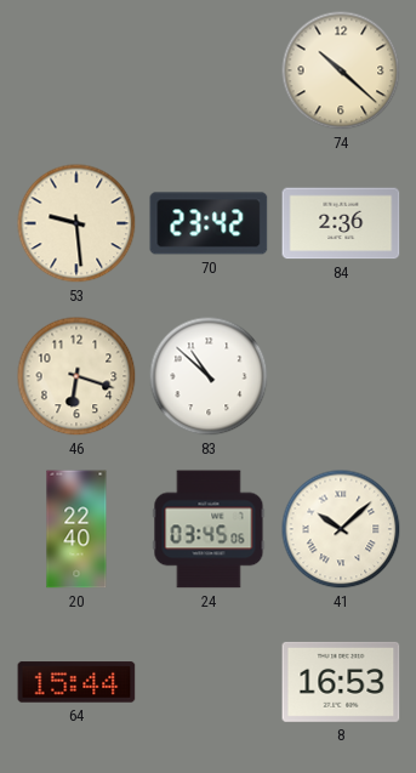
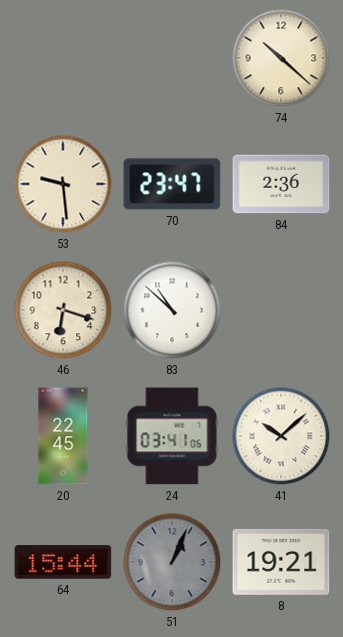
70: 23:42 -> 23:47 (172, 184)
20: 22:40 -> 22:45 (63, 436)
24: 03:45 -> 03:41 (172, 436)
51: none -> 1:04 (172, 562)
8: 16:53 -> 19:21 (281, 562)
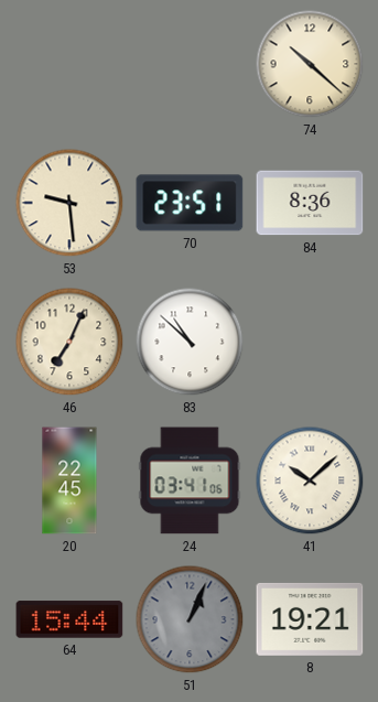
70: 23:47 -> 23:51 (190, 203)
84: 2:36 -> 8:36 (310, 203)
46: 6:18 -> 7:04 (69, 342)
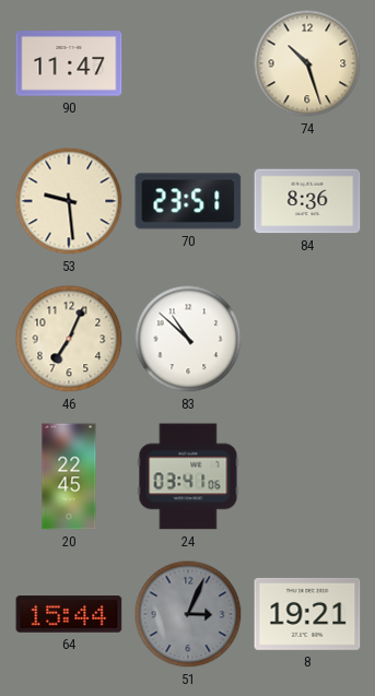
90: none -> 11:47 (69, 63)
74: 10:22 -> 10:27 (307, 63)
41: 10:08 -> none (310, 480)
51: 1:04 -> 3:04 (188, 614)
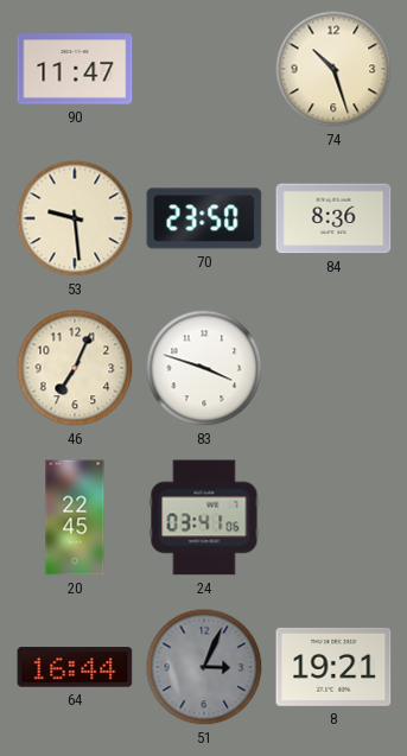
70: 23:51 -> 23:50 (204, 218)
83: 10:52 -> 3:48 (204, 368)
64: 15:44 -> 16:44 (75, 667)
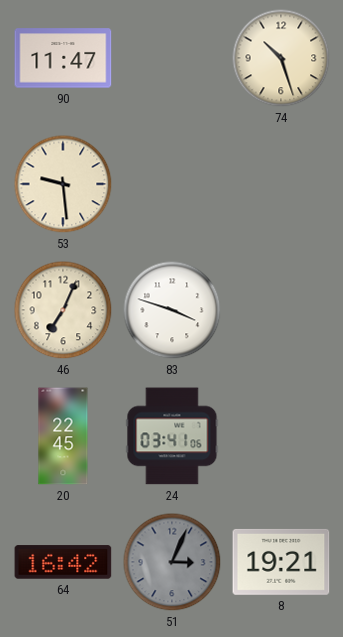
70: 23:50 -> none (204, 218)
84: 8:36 -> none (333, 218)
64: 16:44 -> 16:42 (63, 562)
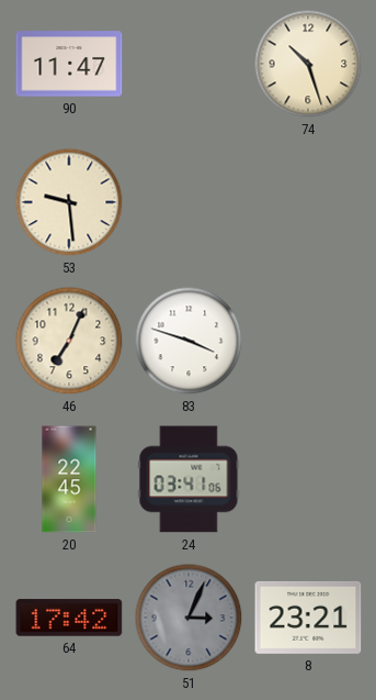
64: 16:42 -> 17:42 (69, 618)
8: 19:21 -> 23:21 (308, 618)
